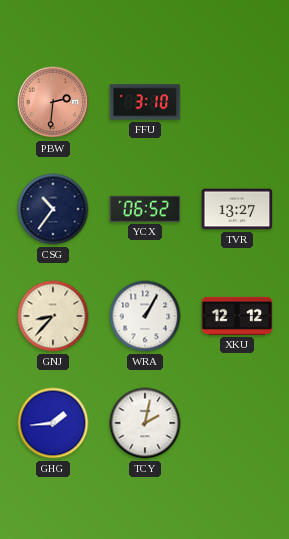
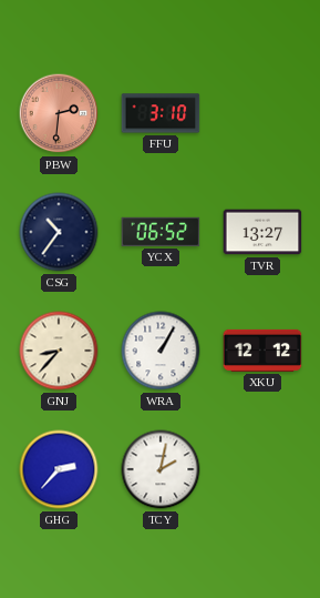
GHG: 1:44 -> 2:37 (59, 469)
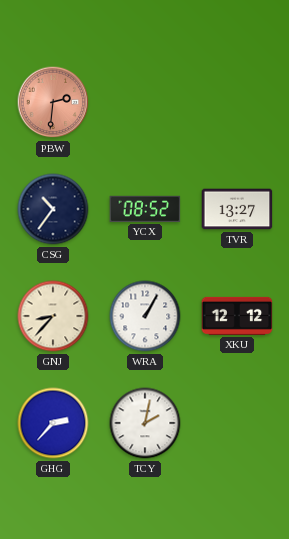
FFU: 3:10 -> none (161, 113)
YCX: 06:52 -> 08:52 (145, 209)
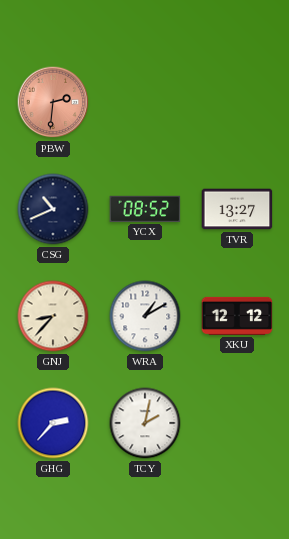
CSG: 10:36 -> 10:41 (53, 209)
WRA: 1:05 -> 1:10 (145, 316)
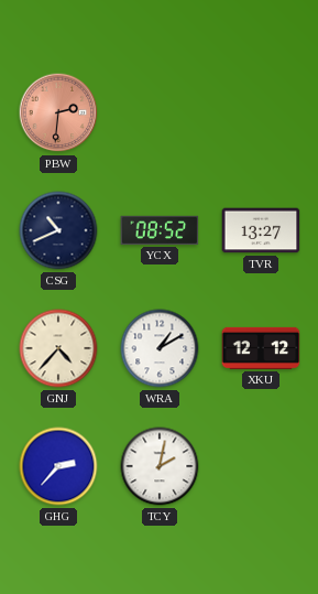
GNJ: 8:37 -> 4:37 (58, 348)
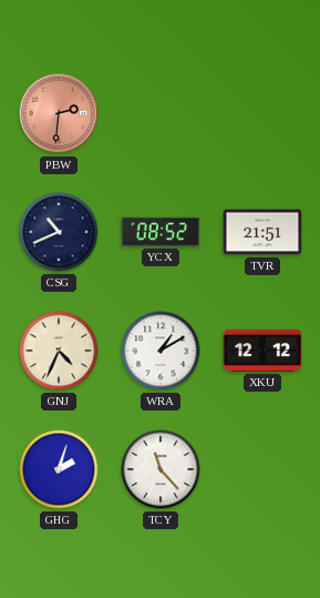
TVR: 13:27 -> 21:51 (262, 232)
GNJ: 4:37 -> 4:34 (59, 351)
GHG: 2:37 -> 2:03 (59, 469)
TCY: 2:02 -> 11:23 (161, 469)
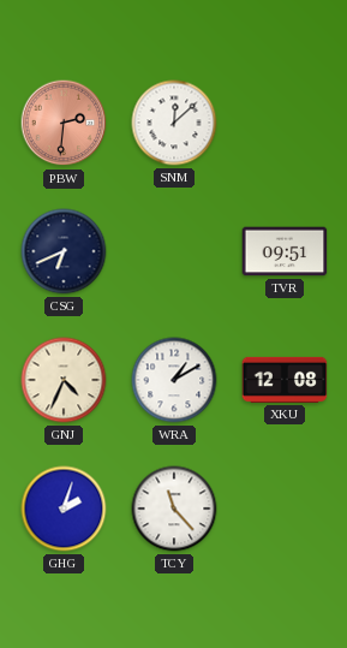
SNM: none -> 12:08 (174, 123)
CSG: 10:41 -> 6:41 (64, 251)
YCX: 08:52 -> none (161, 232)
TVR: 21:51 -> 09:51 (285, 251)
XKU: 12:12 -> 12:08 (285, 380)
